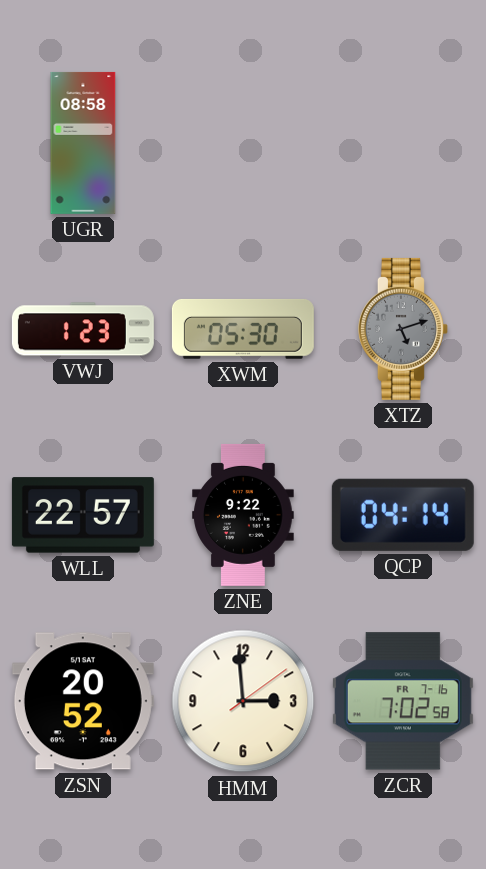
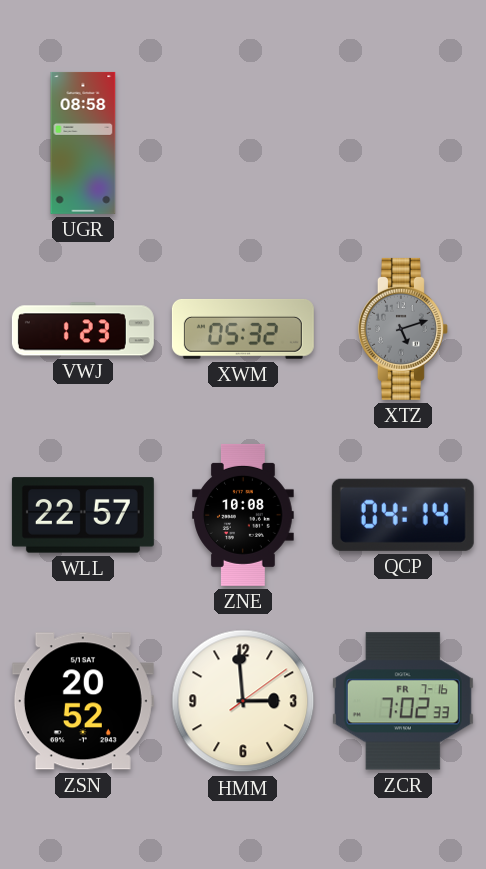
XWM: 05:30 -> 05:32 (243, 329)
ZNE: 9:22 -> 10:08 (243, 515)
ZCR: 7:02:58 -> 7:02:33 (403, 701)
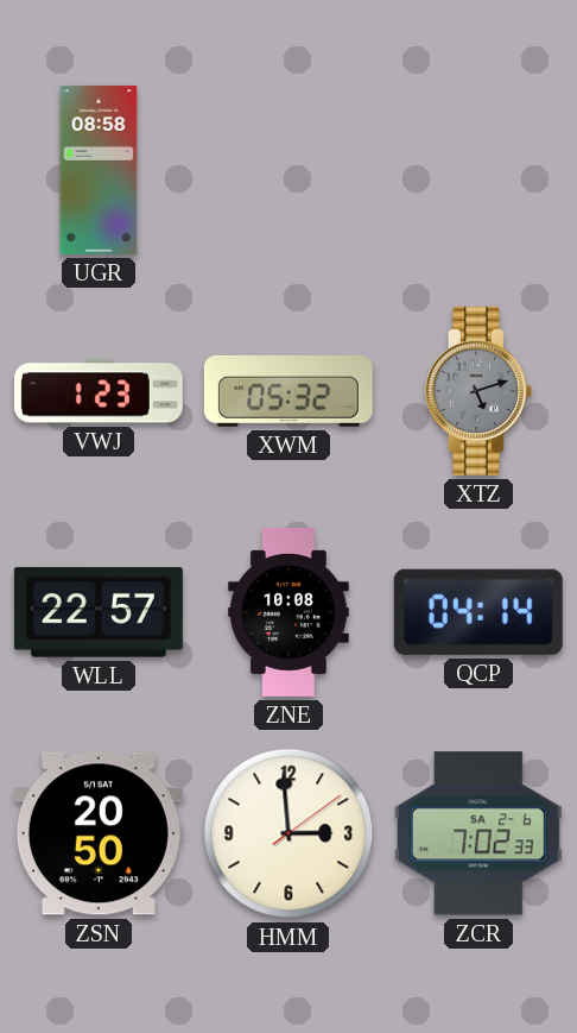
ZSN: 20:52 -> 20:50 (99, 833)
ZCR date: FR 7-16 -> SA 2-6 (478, 833)
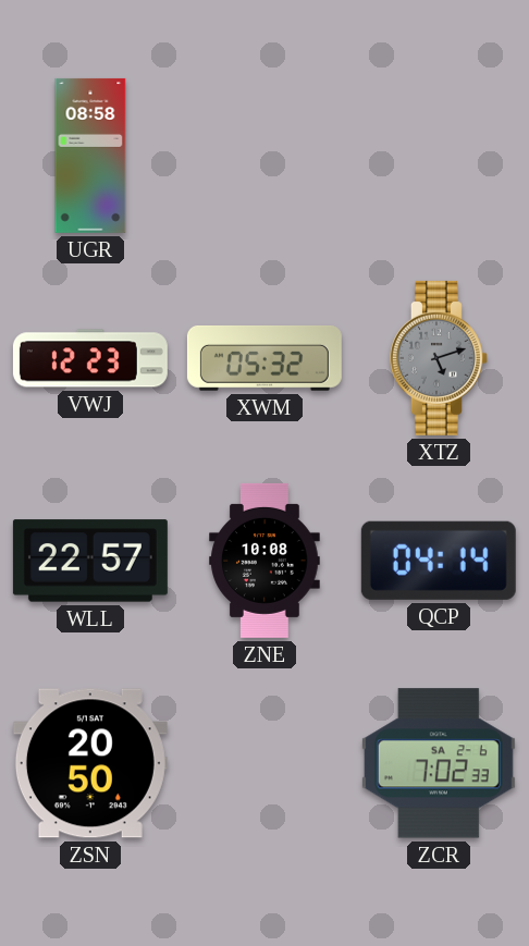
VWJ: 1:23 -> 12:23 (90, 358)
HMM: 2:59 -> none (288, 833)
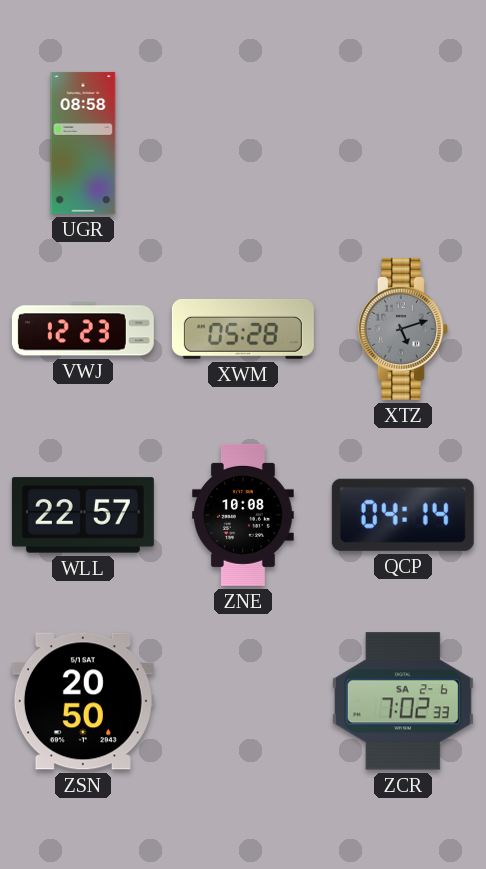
XWM: 05:32 -> 05:28 (243, 329)
